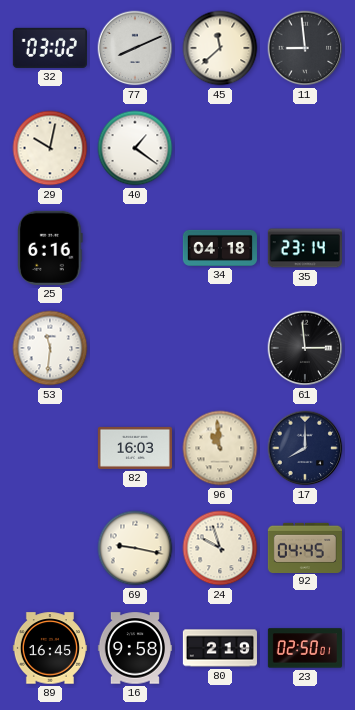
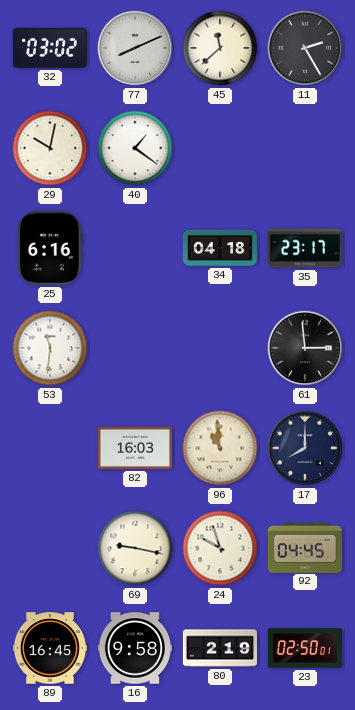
11: 8:59 -> 2:25 (305, 48)
35: 23:14 -> 23:17 (305, 248)
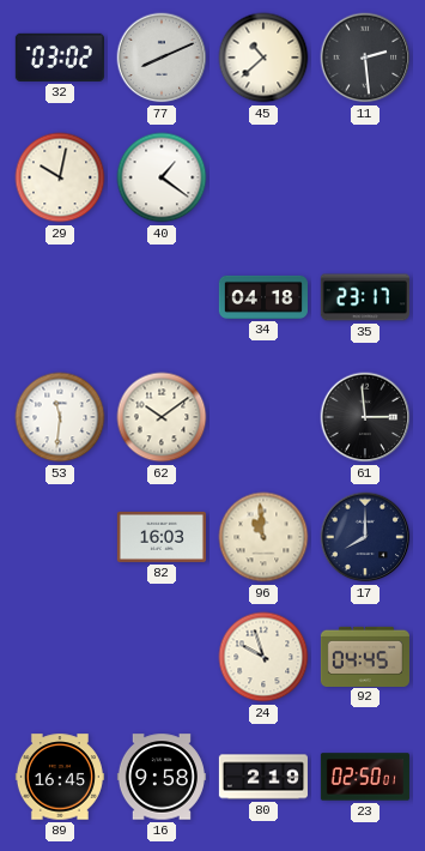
45: 11:38 -> 10:38 (263, 58)
11: 2:25 -> 2:29 (365, 58)
25: 6:16 -> none (50, 248)
62: none -> 10:09 (162, 417)
69: 9:17 -> none (135, 548)
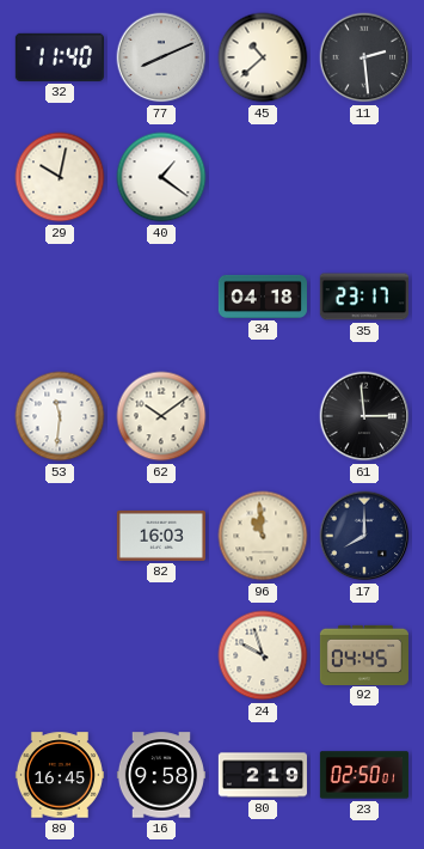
32: 03:02 -> 11:40 (60, 57)
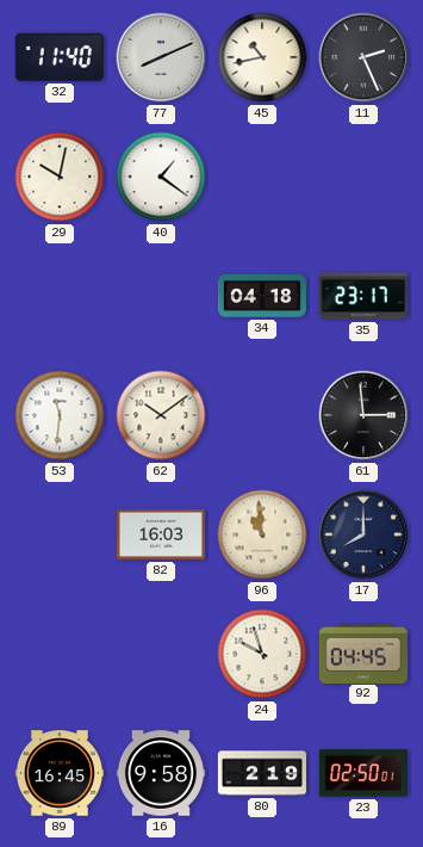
45: 10:38 -> 10:43 (262, 57)
11: 2:29 -> 2:26 (363, 57)
